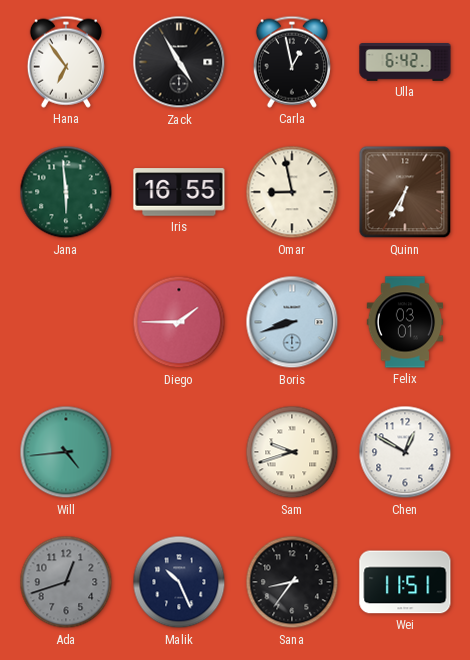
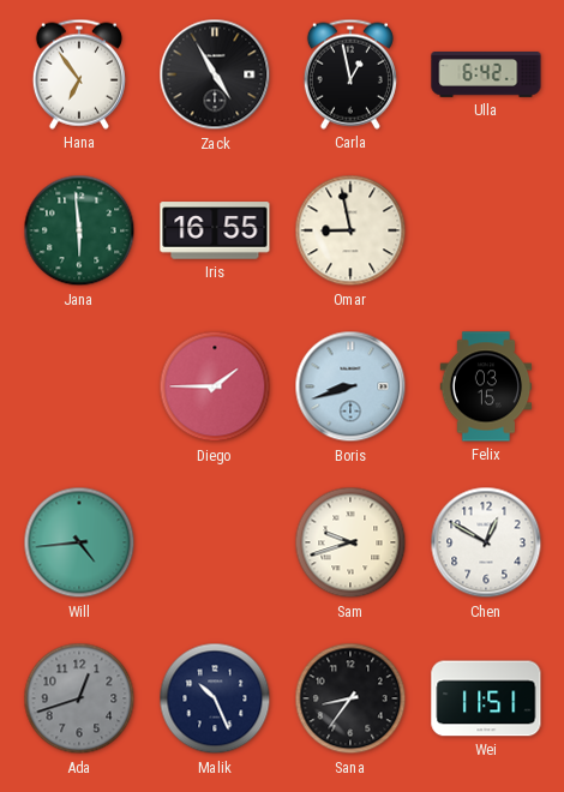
Quinn: 6:35 -> none (405, 192)
Felix: 03:01 -> 03:15 (486, 386)
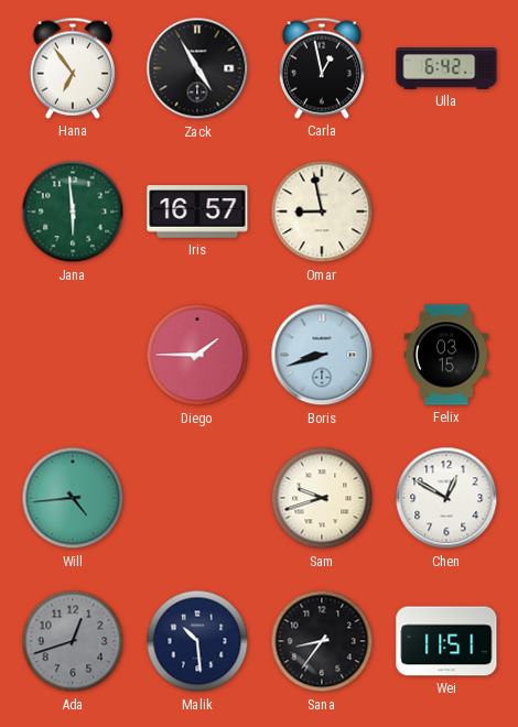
Iris: 16:55 -> 16:57 (197, 211)
Malik: 10:26 -> 10:29 (197, 641)
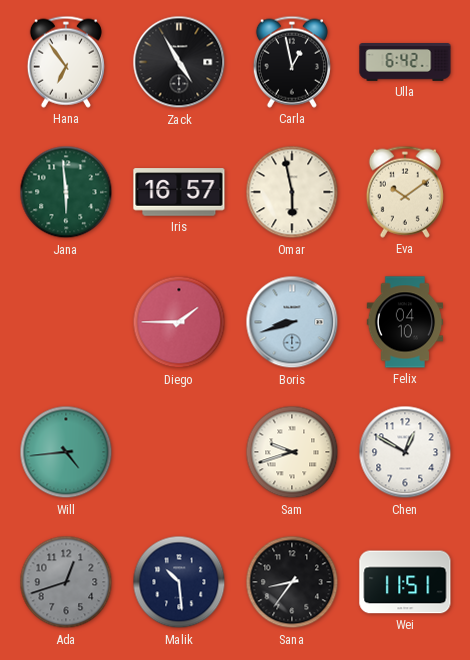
Omar: 8:58 -> 5:58 (292, 192)
Eva: none -> 10:09 (405, 192)
Felix: 03:15 -> 04:10 (405, 322)
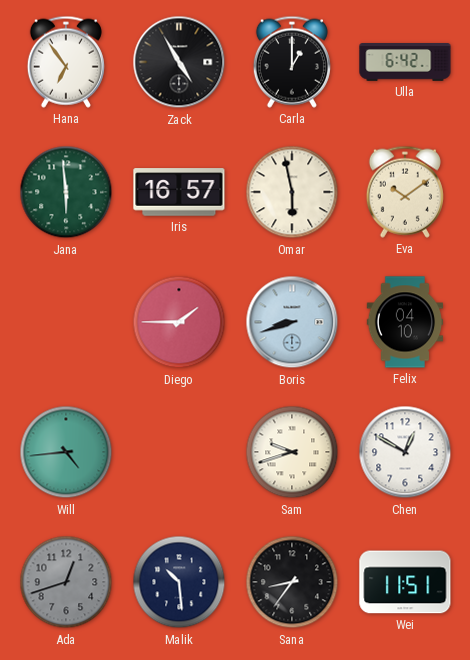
Carla: 12:58 -> 1:00 (292, 62)
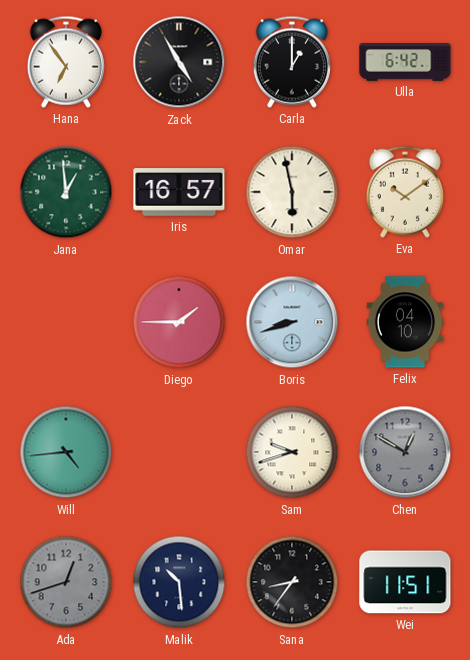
Jana: 5:59 -> 12:59 (66, 192)
Chen dial: white -> grey (405, 452)
